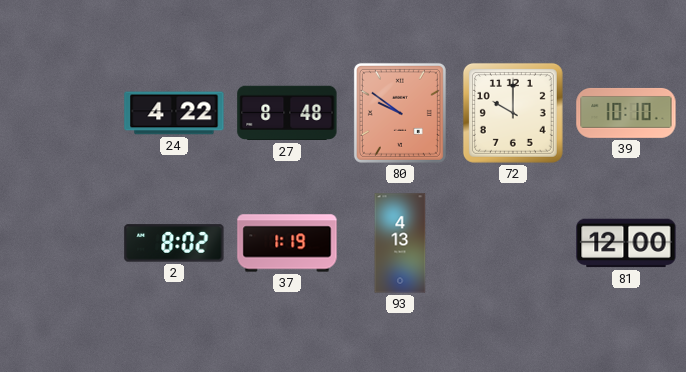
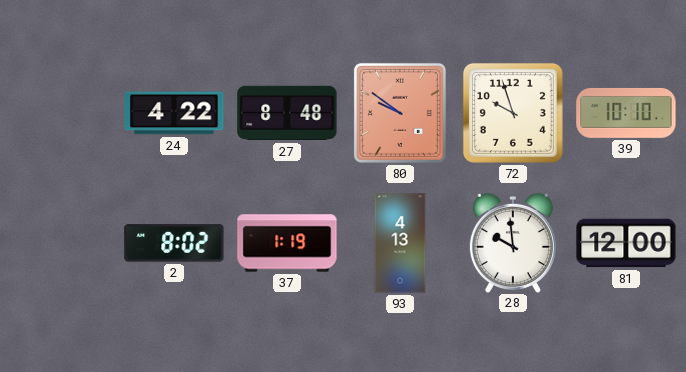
72: 10:00 -> 9:57 (513, 113)
28: none -> 9:59 (513, 242)
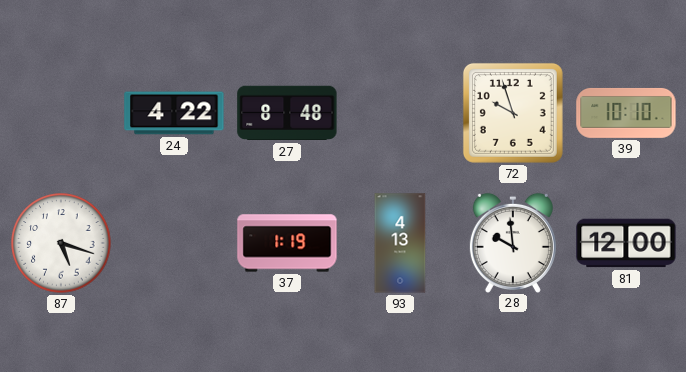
80: 9:51 -> none (400, 113)
87: none -> 5:18 (61, 243)
2: 8:02 -> none (174, 243)
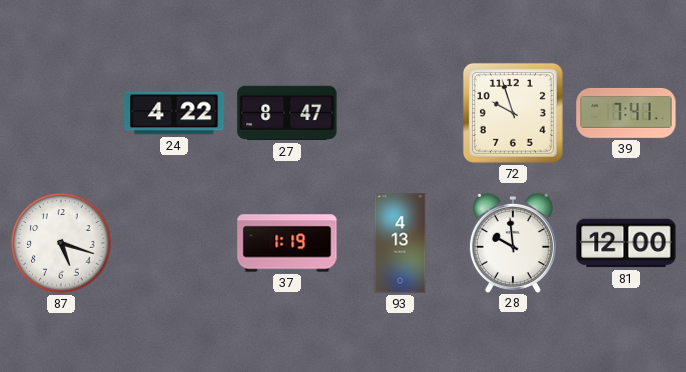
27: 8:48 -> 8:47 (287, 113)
39: 10:10 -> 7:41 (626, 113)
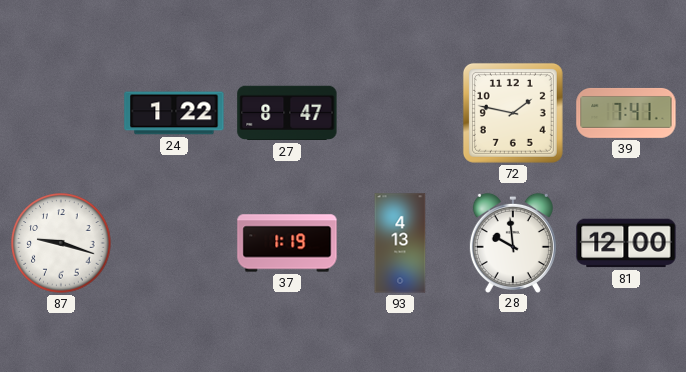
24: 4:22 -> 1:22 (174, 113)
72: 9:57 -> 1:47 (513, 113)
87: 5:18 -> 9:18 (61, 243)
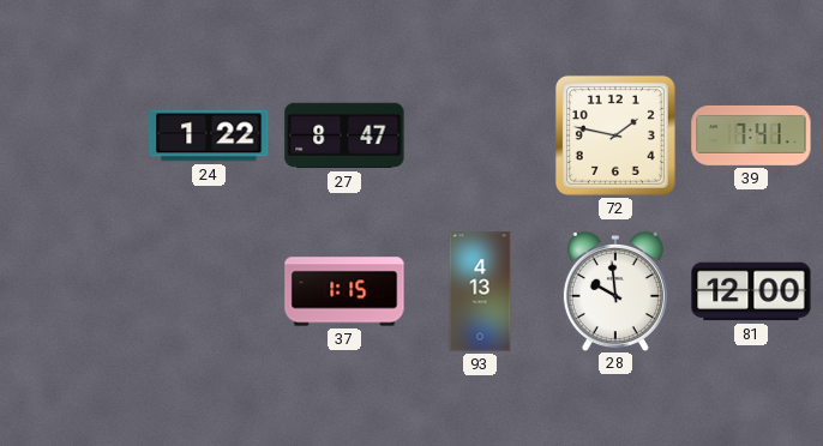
87: 9:18 -> none (61, 243)
37: 1:19 -> 1:15 (344, 291)
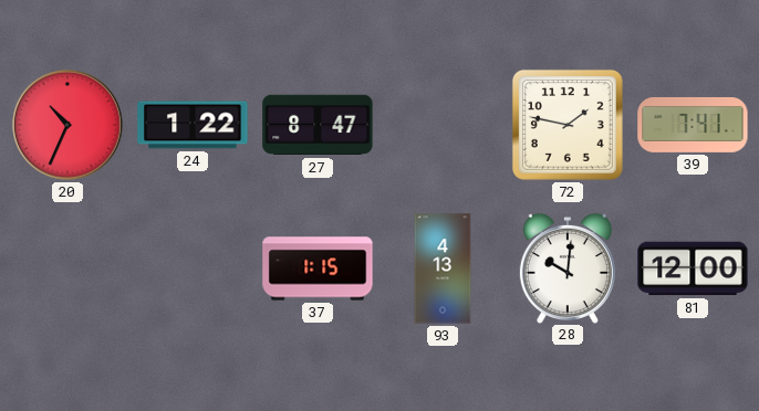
20: none -> 10:34 (69, 126)
28: 9:59 -> 10:01 (568, 267)
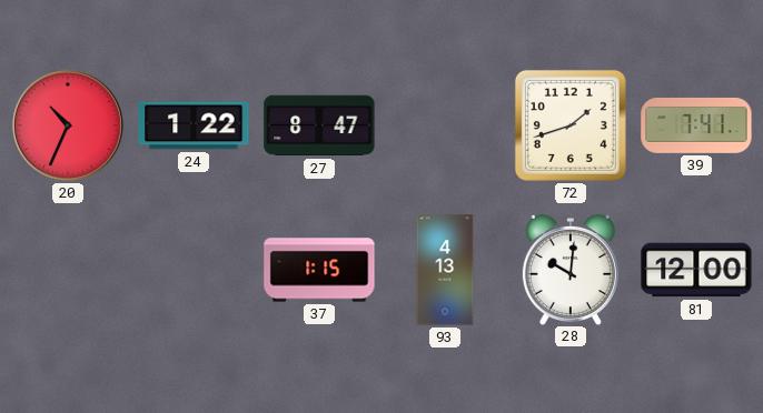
72: 1:47 -> 1:42 (571, 125)
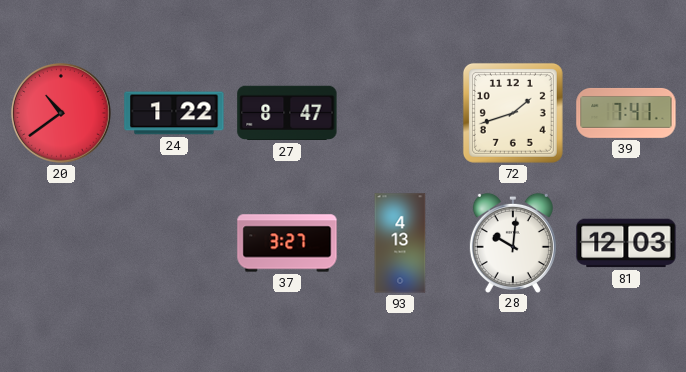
20: 10:34 -> 10:39 (62, 114)
37: 1:15 -> 3:27 (287, 243)
81: 12:00 -> 12:03 (626, 243)
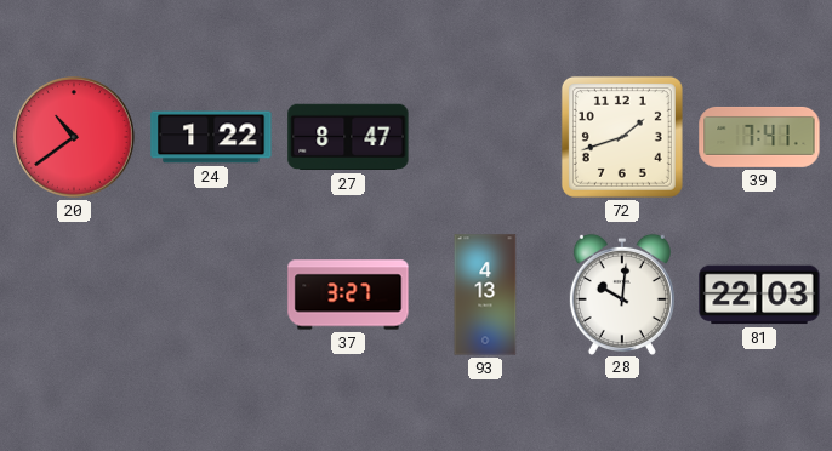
81: 12:03 -> 22:03 (759, 295)
